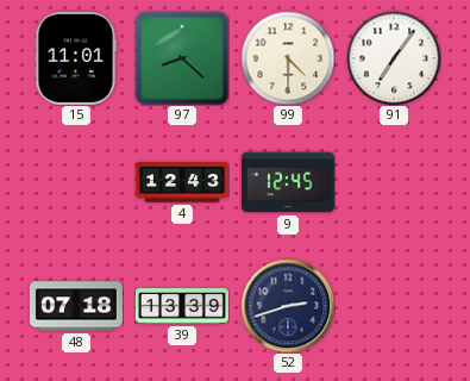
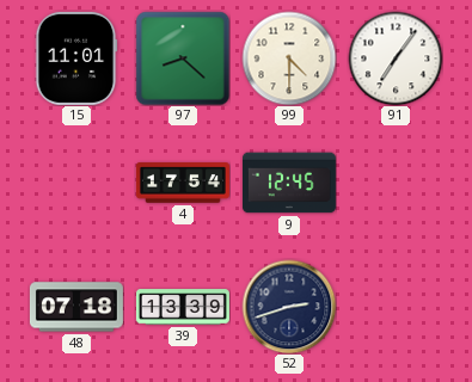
4: 12:43 -> 17:54 (183, 183)
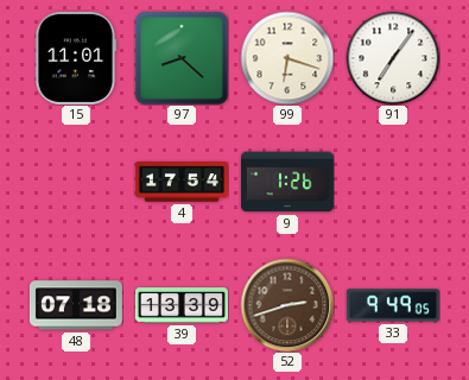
99: 4:30 -> 6:18 (287, 58)
9: 12:45 -> 1:26 (287, 182)
52 dial: navy -> brown (287, 305)
33: none -> 9:49 (393, 305)
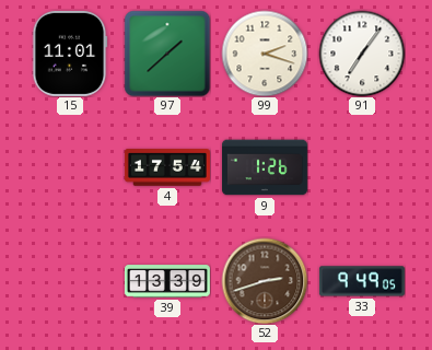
97: 8:22 -> 1:38 (167, 54)
99: 6:18 -> 2:18 (265, 54)
48: 07:18 -> none (76, 305)
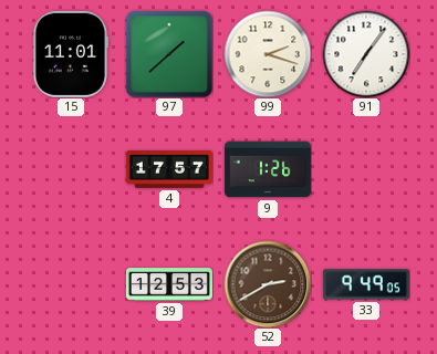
4: 17:54 -> 17:57 (169, 169)
39: 13:39 -> 12:53 (169, 284)
52: 2:42 -> 2:40 (268, 284)
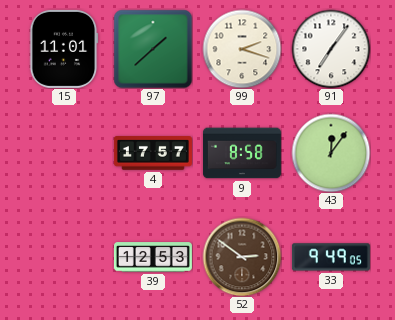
9: 1:26 -> 8:58 (242, 153)
43: none -> 12:06 (331, 153)
52: 2:40 -> 2:51 (242, 257)
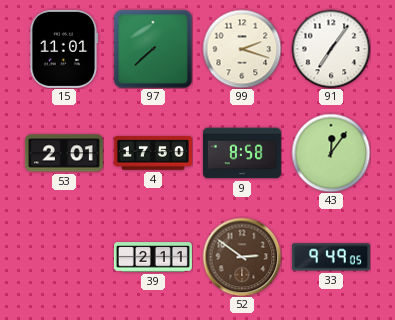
97: 1:38 -> 7:38 (153, 49)
53: none -> 2:01 (64, 153)
4: 17:57 -> 17:50 (153, 153)
39: 12:53 -> 2:11 (153, 257)
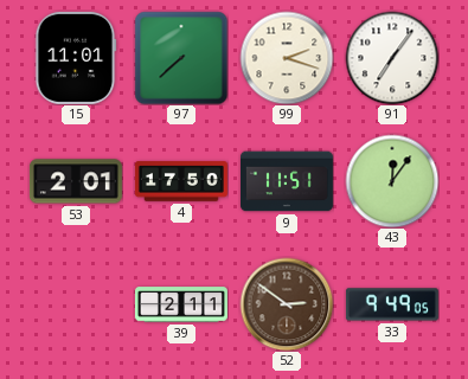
9: 8:58 -> 11:51 (287, 181)
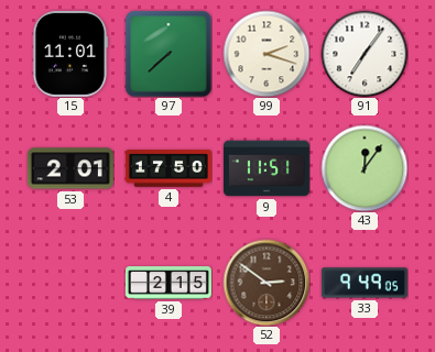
39: 2:11 -> 2:15 (168, 283)
